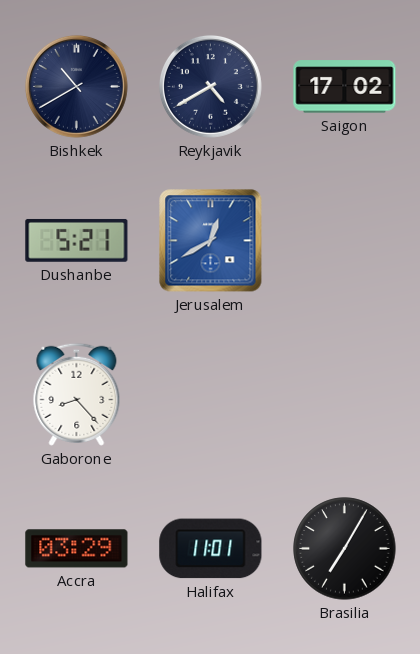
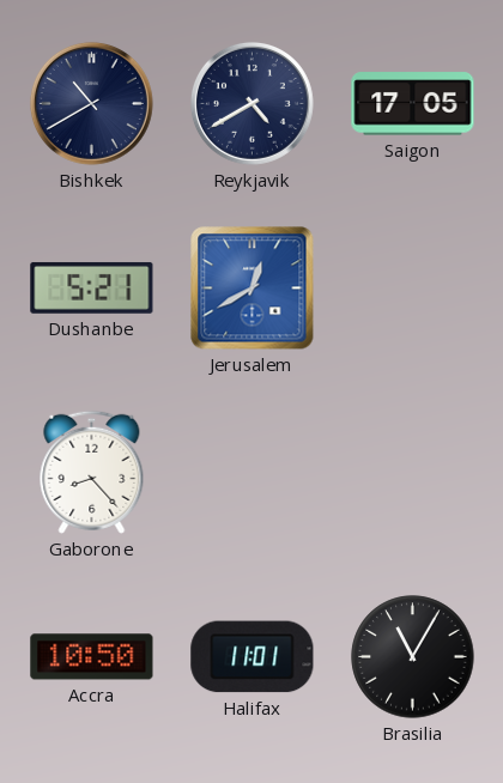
Saigon: 17:02 -> 17:05 (413, 104)
Accra: 03:29 -> 10:50 (92, 657)
Brasilia: 7:05 -> 11:05 (413, 657)
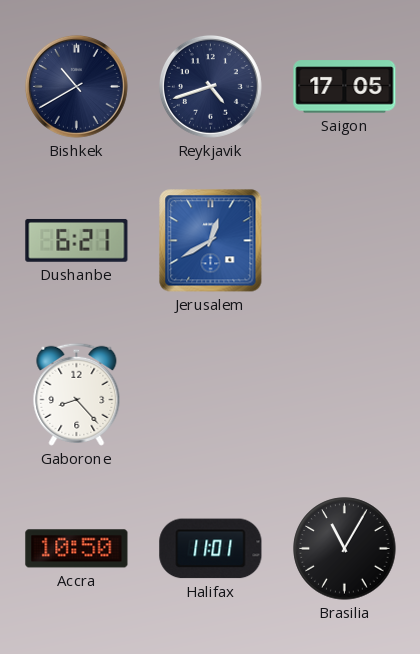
Reykjavik: 4:40 -> 4:42 (210, 86)
Dushanbe: 5:21 -> 6:21 (77, 240)
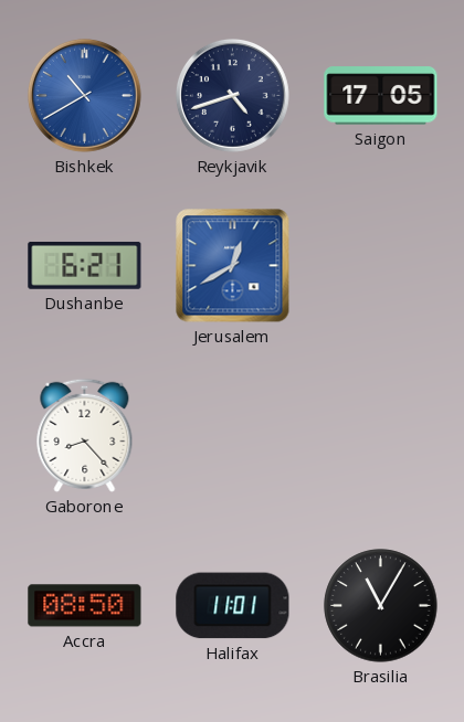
Bishkek dial: navy -> blue (84, 95)
Accra: 10:50 -> 08:50 (85, 606)
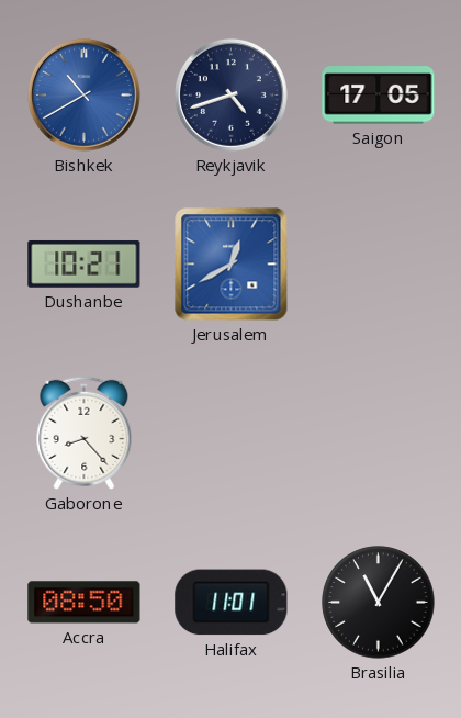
Dushanbe: 6:21 -> 10:21 (85, 263)
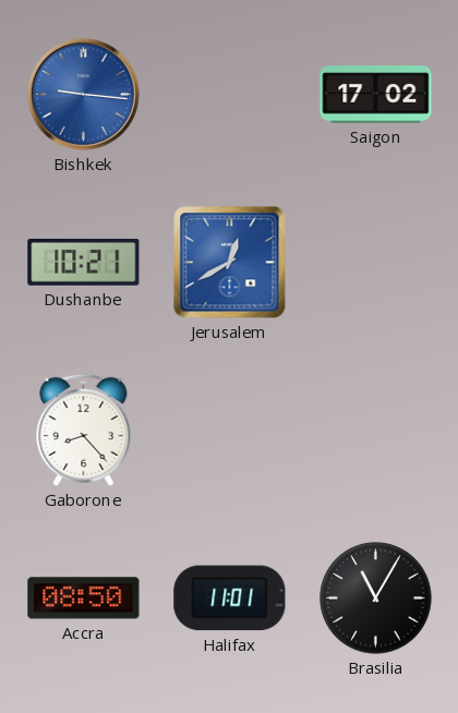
Bishkek: 10:40 -> 9:16 (83, 94)
Reykjavik: 4:42 -> none (231, 94)
Saigon: 17:05 -> 17:02 (376, 95)
